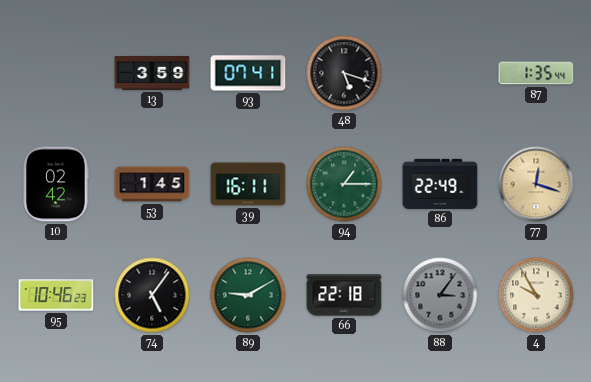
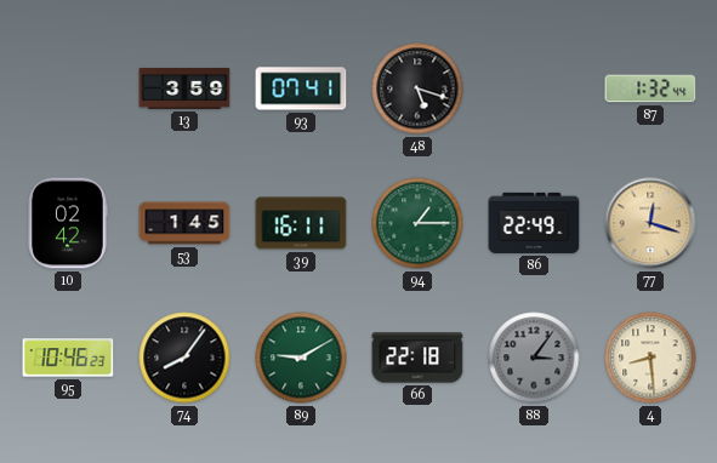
87: 1:35 -> 1:32 (650, 88)
74: 5:06 -> 8:06 (184, 358)
4: 9:55 -> 8:29 (650, 358)
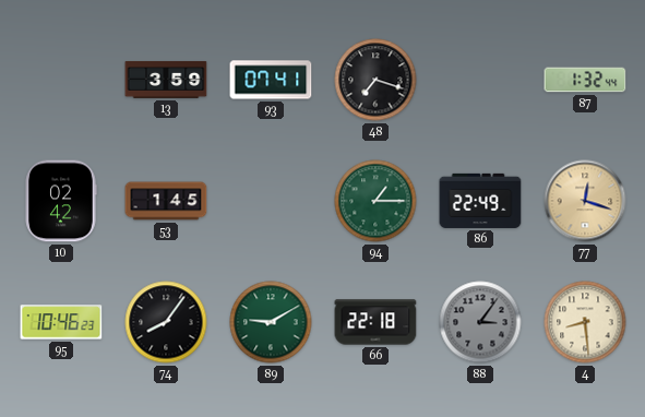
48: 5:18 -> 7:18 (375, 80)
39: 16:11 -> none (301, 223)
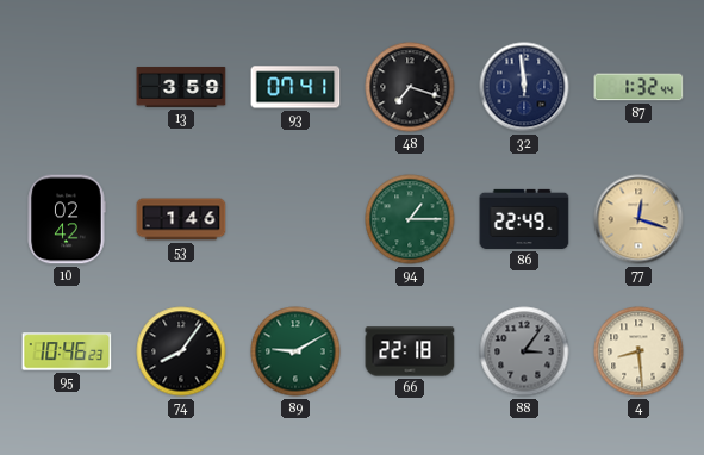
32: none -> 11:59 (524, 87)
53: 1:45 -> 1:46 (181, 219)
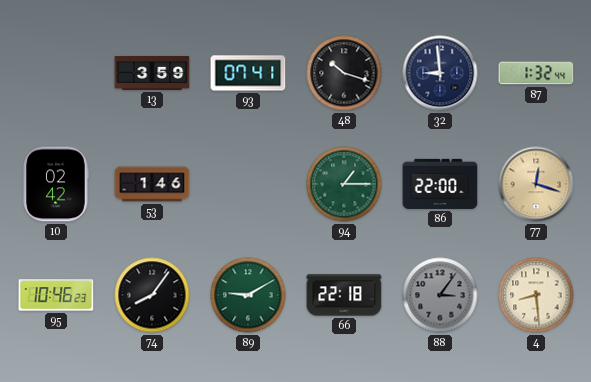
48: 7:18 -> 10:18 (344, 73)
32: 11:59 -> 8:59 (440, 73)
86: 22:49 -> 22:00 (440, 184)
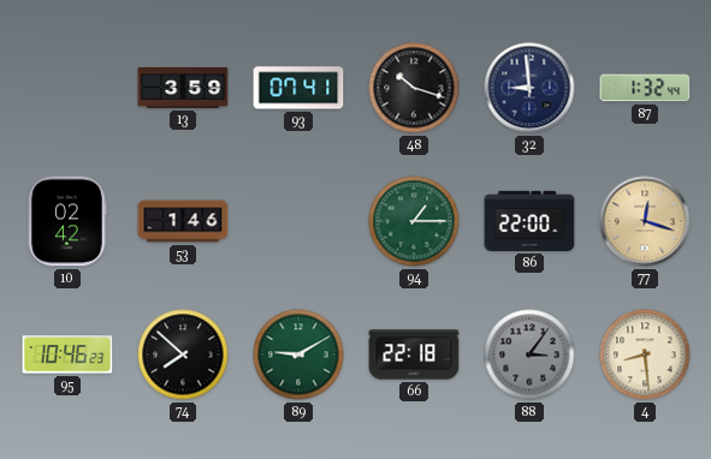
74: 8:06 -> 7:52 (183, 354)
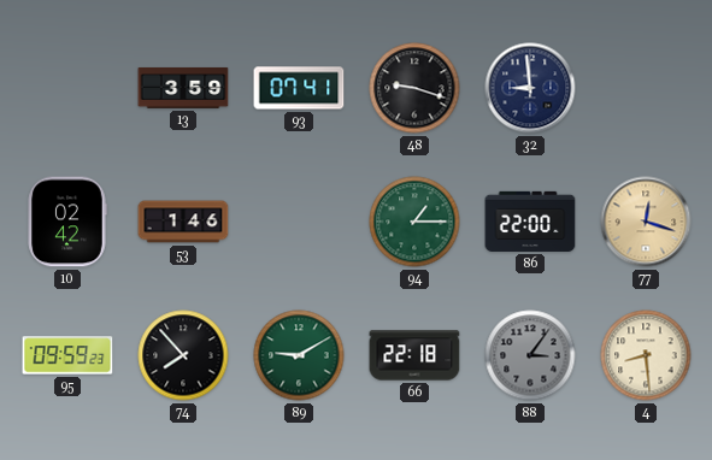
48: 10:18 -> 9:18 (414, 88)
87: 1:32 -> none (645, 88)
95: 10:46 -> 09:59 (67, 355)
74: 7:52 -> 7:53 (183, 355)
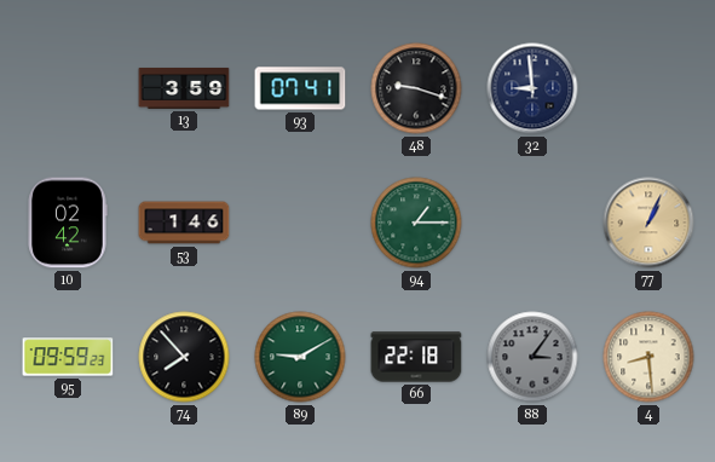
86: 22:00 -> none (530, 222)
77: 12:18 -> 1:04 (648, 223)
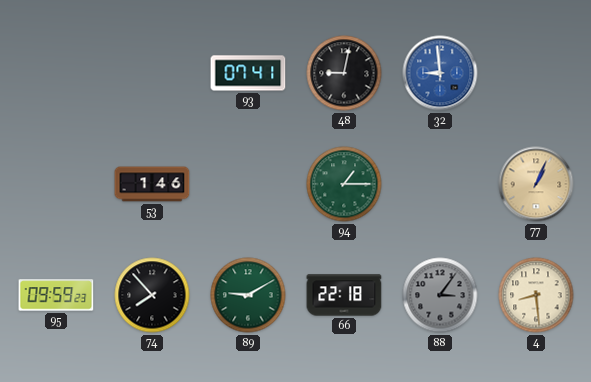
13: 3:59 -> none (184, 88)
48: 9:18 -> 9:02 (344, 73)
32 dial: navy -> blue (440, 73)
10: 02:42 -> none (68, 223)
